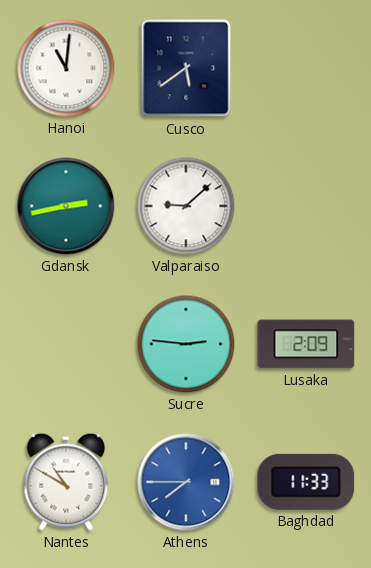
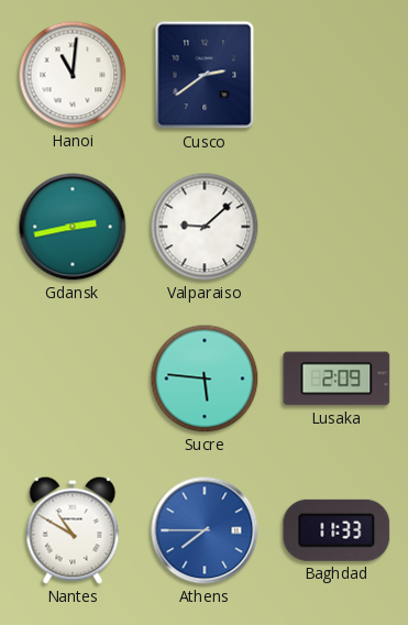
Cusco: 5:39 -> 2:39 (205, 75)
Sucre: 2:46 -> 5:46 (205, 379)
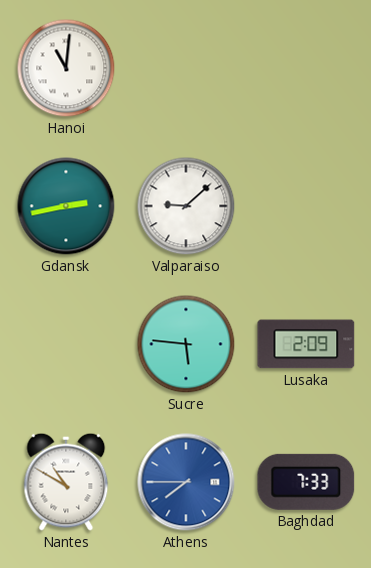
Cusco: 2:39 -> none (205, 75)
Baghdad: 11:33 -> 7:33 (306, 482)
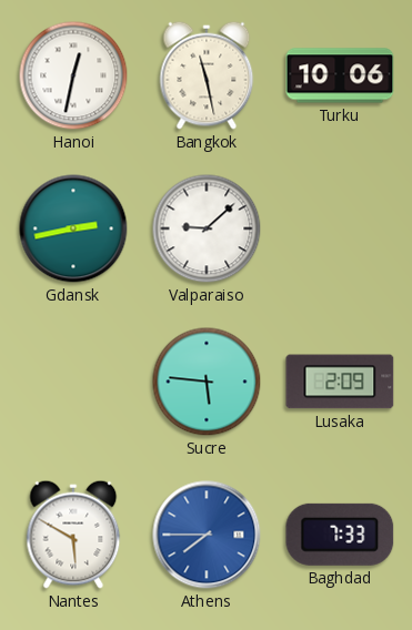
Hanoi: 11:01 -> 12:32 (73, 75)
Bangkok: none -> 11:28 (207, 75)
Turku: none -> 10:06 (340, 75)
Nantes: 10:50 -> 5:50 (73, 535)
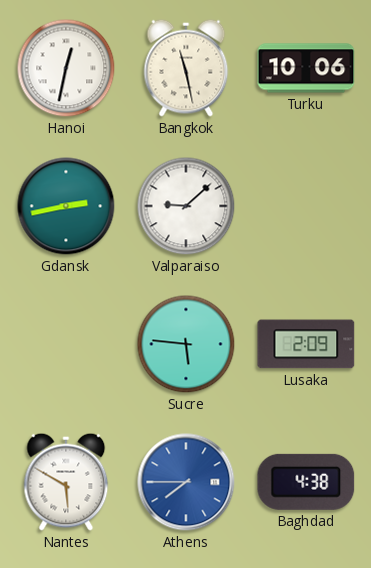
Baghdad: 7:33 -> 4:38 (306, 482)
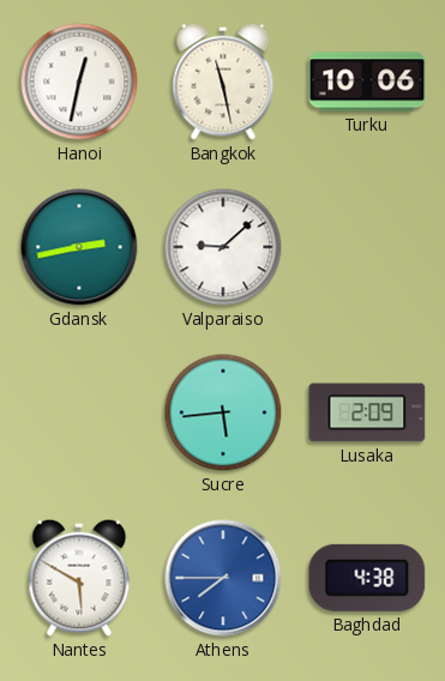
Sucre: 5:46 -> 5:44 (223, 412)
